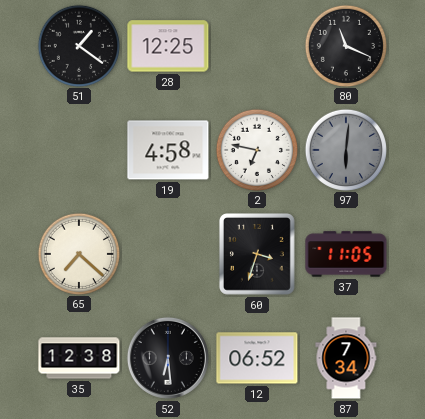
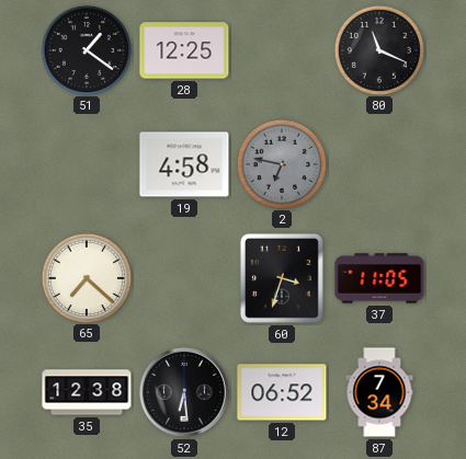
2 dial: white -> grey (281, 163)
97: 6:01 -> none (345, 149)
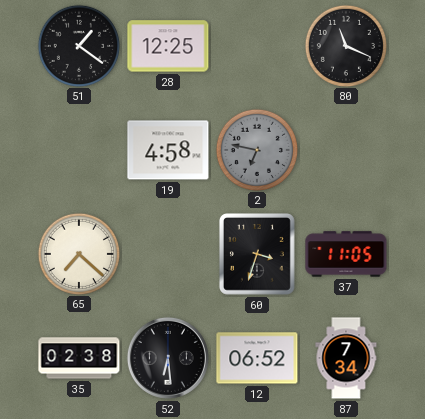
35: 12:38 -> 02:38 (79, 358)
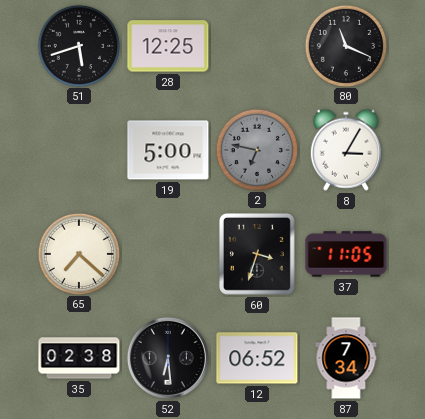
51: 1:21 -> 5:42 (78, 45)
19: 4:58 -> 5:00 (168, 150)
8: none -> 3:05 (346, 150)
